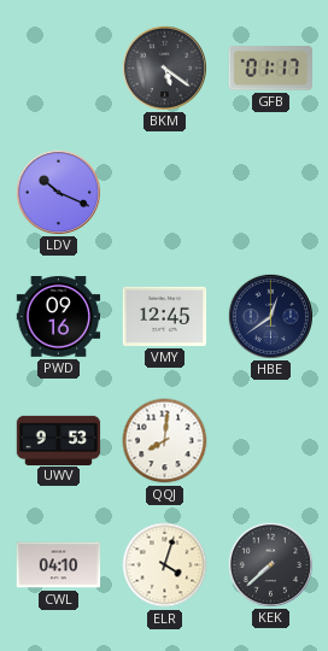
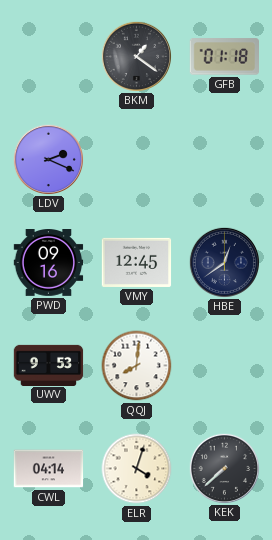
BKM: 5:21 -> 1:21 (136, 56)
GFB: 01:17 -> 01:18 (225, 57)
LDV: 10:19 -> 2:19 (48, 159)
CWL: 04:10 -> 04:14 (49, 469)
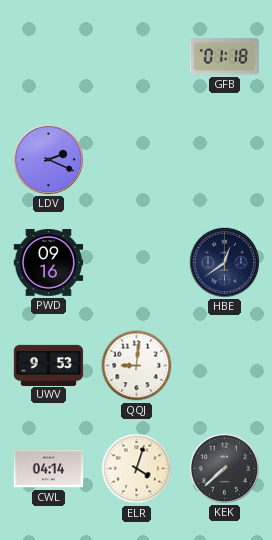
BKM: 1:21 -> none (136, 56)
VMY: 12:45 -> none (137, 262)
QQJ: 8:01 -> 9:01 (137, 366)
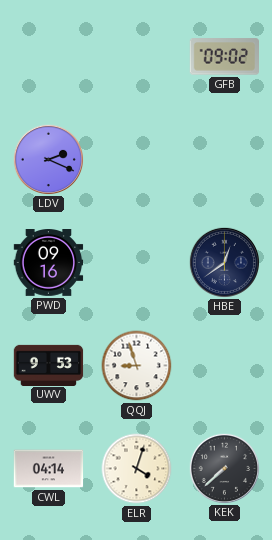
GFB: 01:18 -> 09:02 (225, 57)
QQJ: 9:01 -> 8:57 (137, 366)
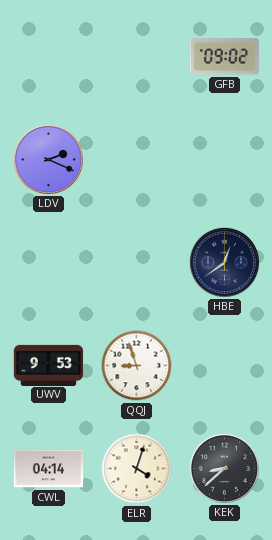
PWD: 09:16 -> none (49, 263)
KEK: 7:38 -> 8:38 (224, 468)
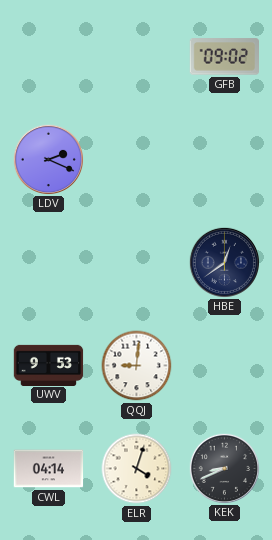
QQJ: 8:57 -> 9:01 (137, 366)
KEK: 8:38 -> 8:41 (224, 468)
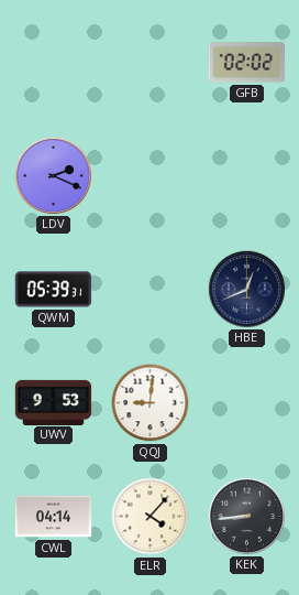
GFB: 09:02 -> 02:02 (247, 63)
QWM: none -> 05:39 (54, 290)
HBE: 12:39 -> 12:41 (246, 289)
ELR: 4:03 -> 4:07 (151, 517)
KEK: 8:41 -> 8:44 (246, 516)
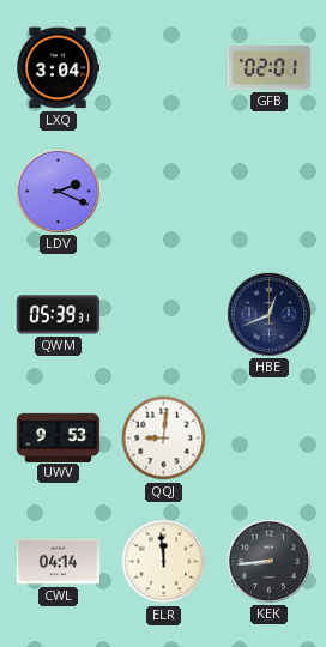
LXQ: none -> 3:04 (59, 68)
GFB: 02:02 -> 02:01 (270, 68)
ELR: 4:07 -> 11:59 (164, 562)
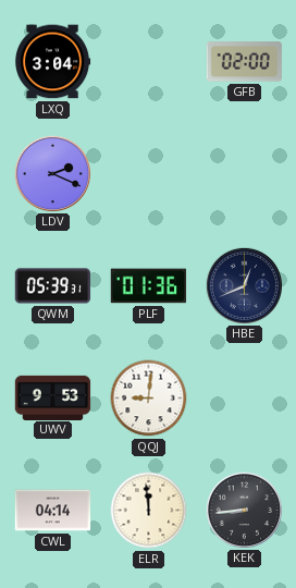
GFB: 02:01 -> 02:00 (245, 62)
PLF: none -> 01:36 (149, 286)
